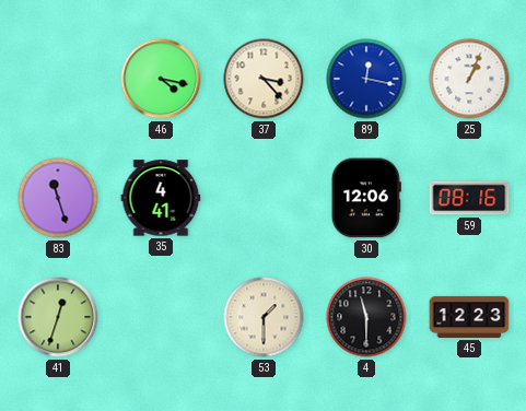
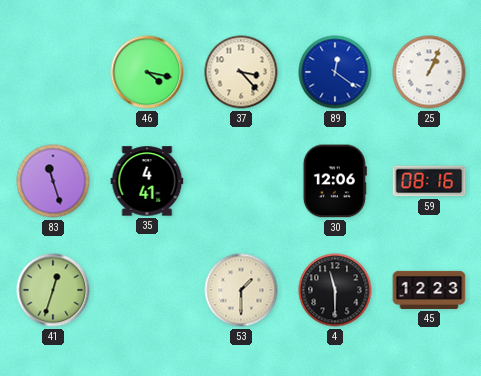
89: 12:17 -> 12:21 (335, 72)
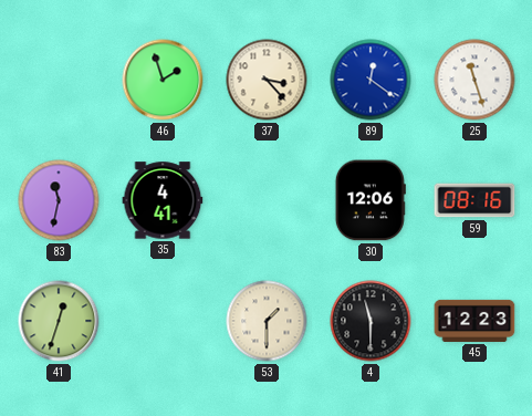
46: 4:17 -> 1:57 (163, 80)
25: 1:04 -> 11:27 (474, 80)
83: 11:27 -> 11:32 (59, 200)
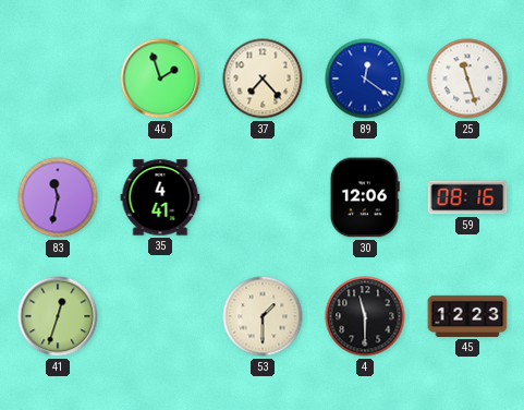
37: 3:23 -> 7:23 (263, 79)
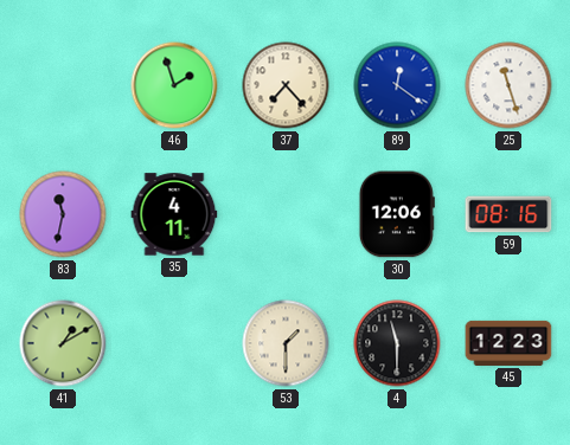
35: 4:41 -> 4:11 (174, 214)
41: 12:33 -> 1:10 (63, 343)
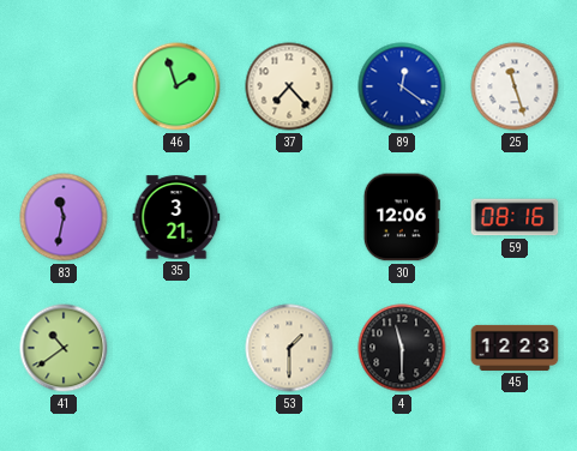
35: 4:11 -> 3:21 (176, 217)
41: 1:10 -> 10:39 (64, 348)
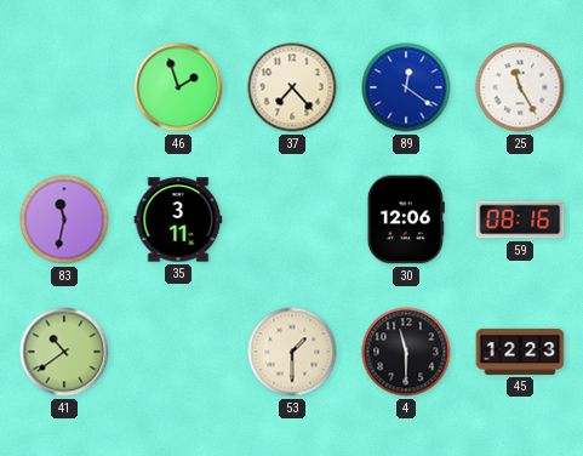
25: 11:27 -> 11:25 (520, 87)
35: 3:21 -> 3:11 (178, 220)
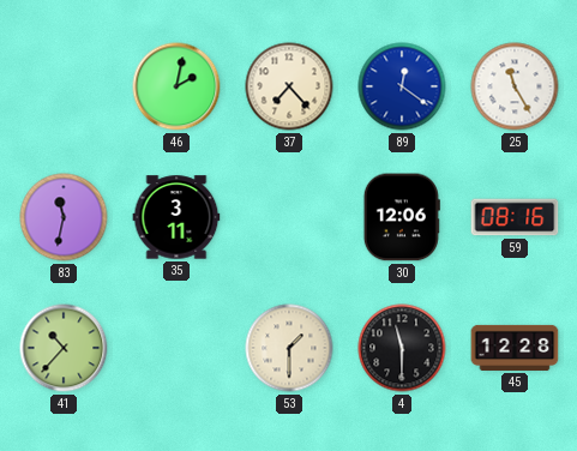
46: 1:57 -> 2:02 (176, 86)
41: 10:39 -> 10:37 (64, 348)
45: 12:23 -> 12:28 (515, 348)
